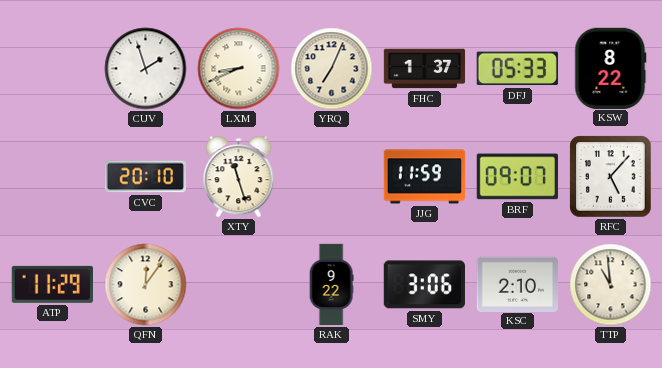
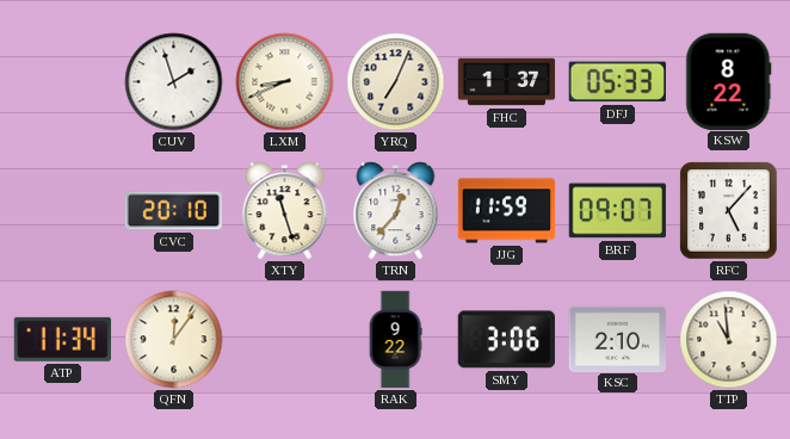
TRN: none -> 12:37 (396, 211)
ATP: 11:29 -> 11:34 (62, 339)
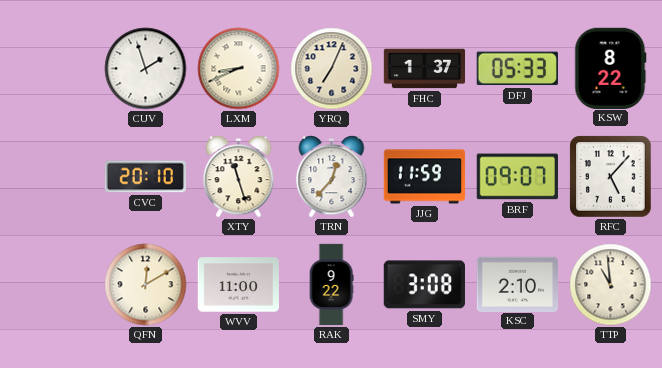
ATP: 11:34 -> none (62, 339)
QFN: 12:06 -> 12:10 (146, 285)
WVV: none -> 11:00 (238, 285)
SMY: 3:06 -> 3:08 (424, 285)
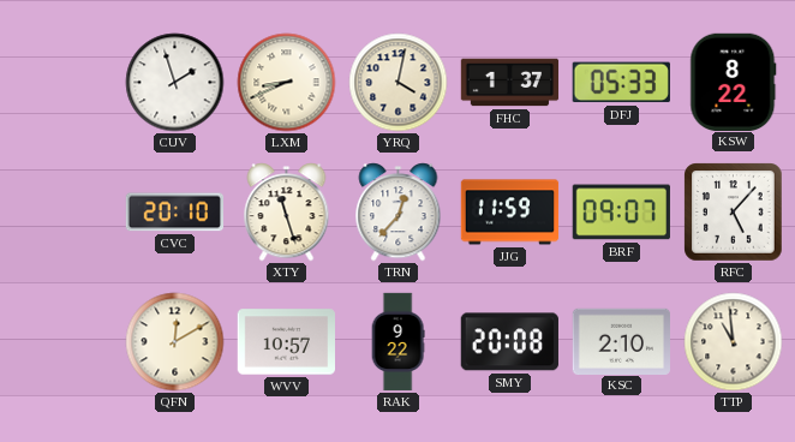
YRQ: 7:04 -> 4:02 (399, 83)
WVV: 11:00 -> 10:57 (286, 342)
SMY: 3:08 -> 20:08 (509, 342)
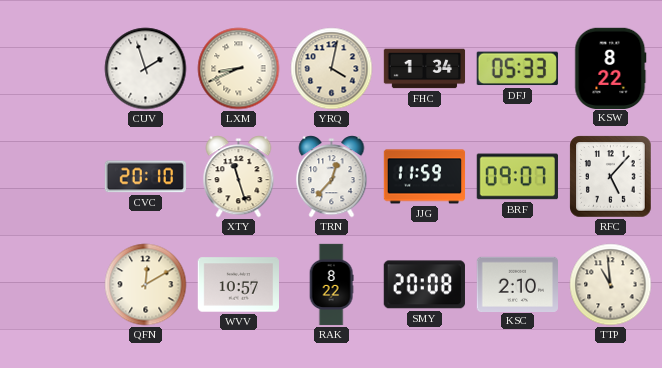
FHC: 1:37 -> 1:34 (425, 69)
RAK: 9:22 -> 8:22 (331, 285)
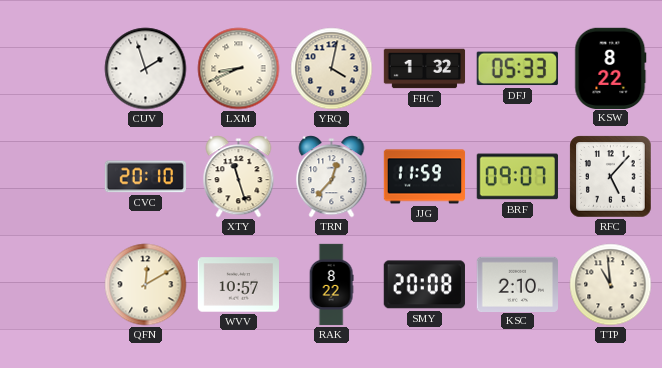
FHC: 1:34 -> 1:32 (425, 69)
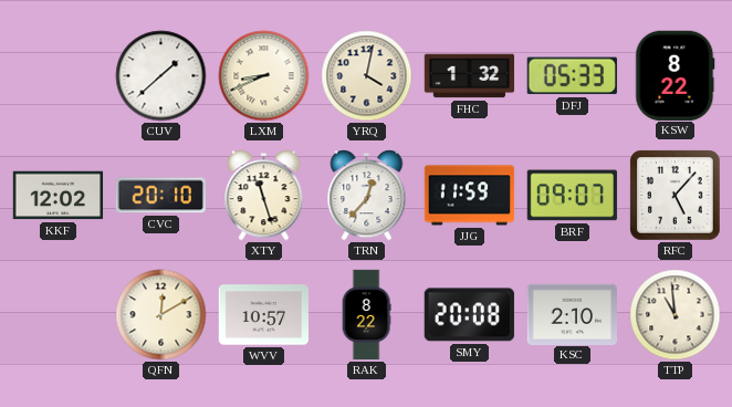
CUV: 1:57 -> 1:38 (161, 76)
KKF: none -> 12:02 (59, 196)
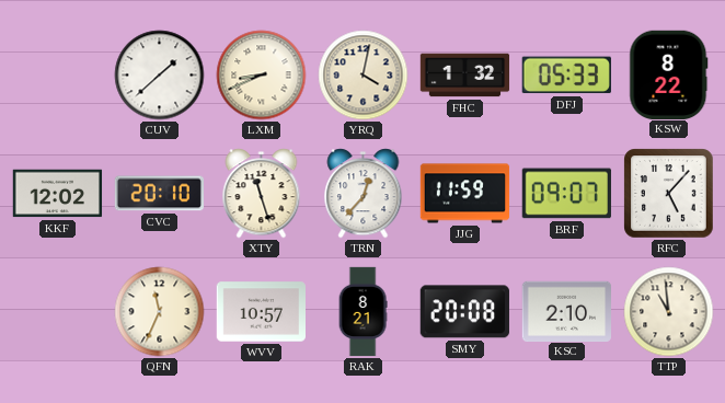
QFN: 12:10 -> 11:34 (160, 312)
RAK: 8:22 -> 8:21 (362, 312)
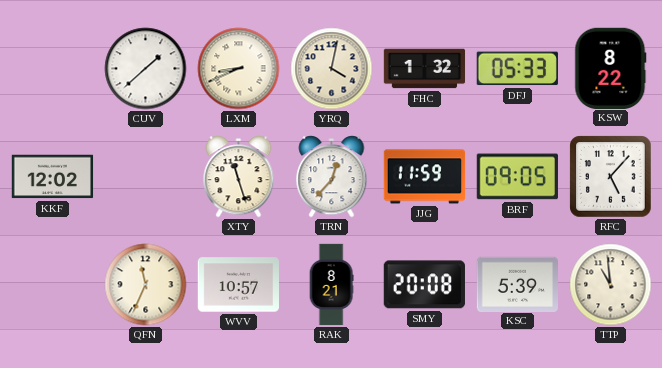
CVC: 20:10 -> none (159, 194)
BRF: 09:07 -> 09:05 (517, 177)
KSC: 2:10 -> 5:39 (517, 284)
